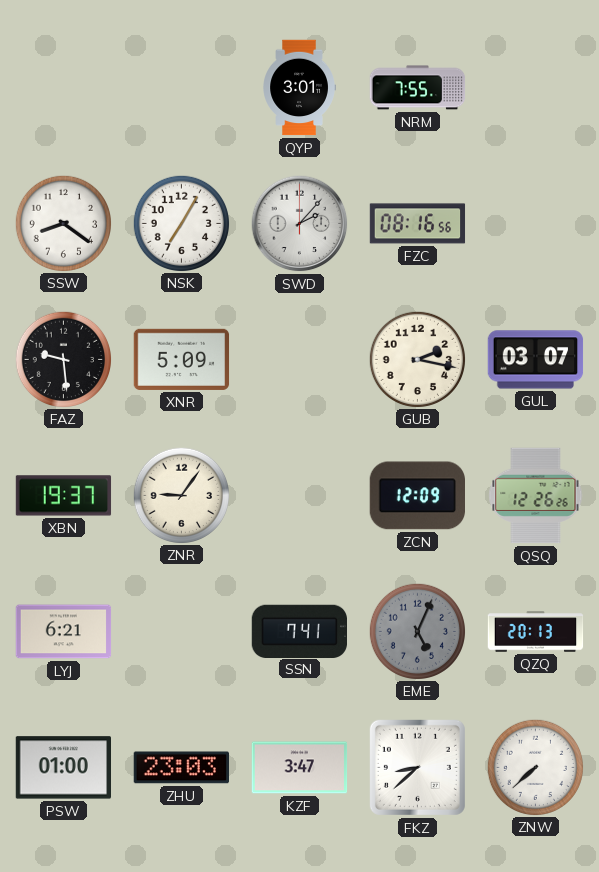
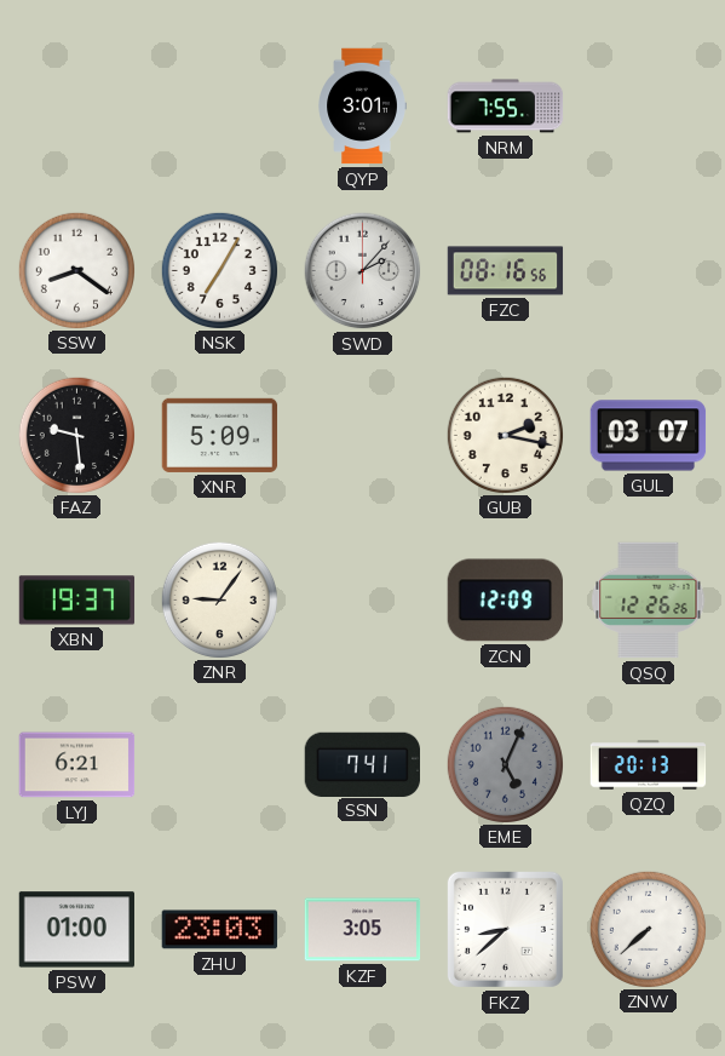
KZF: 3:47 -> 3:05 (363, 930)
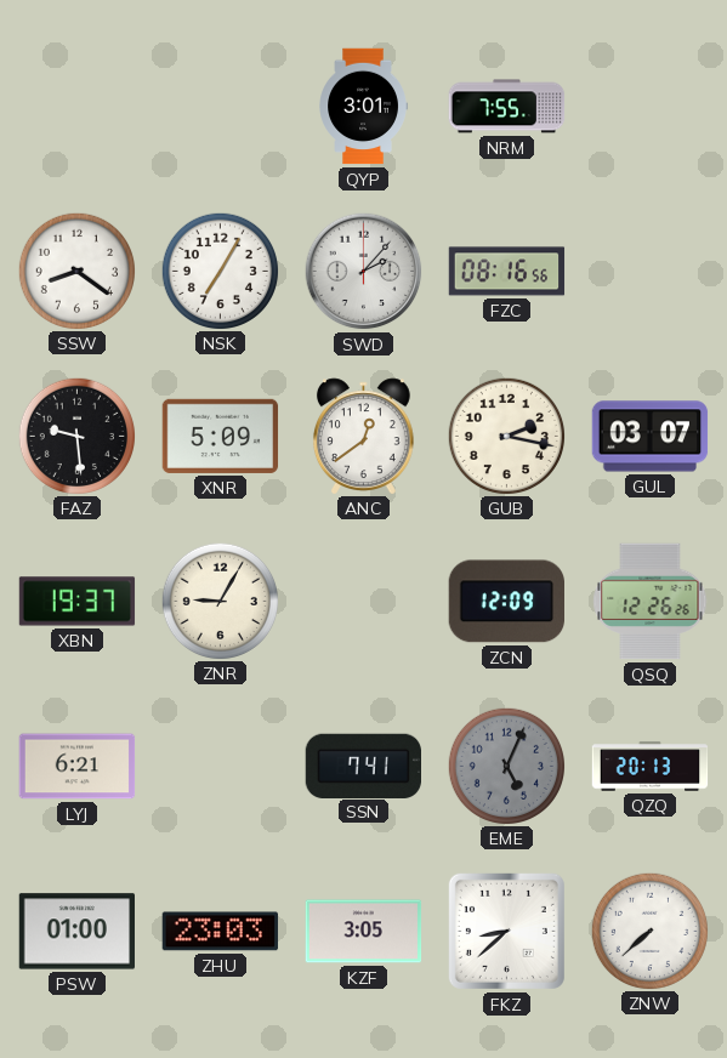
ANC: none -> 12:39 (363, 436)
ZNR: 9:06 -> 9:05 (220, 601)
